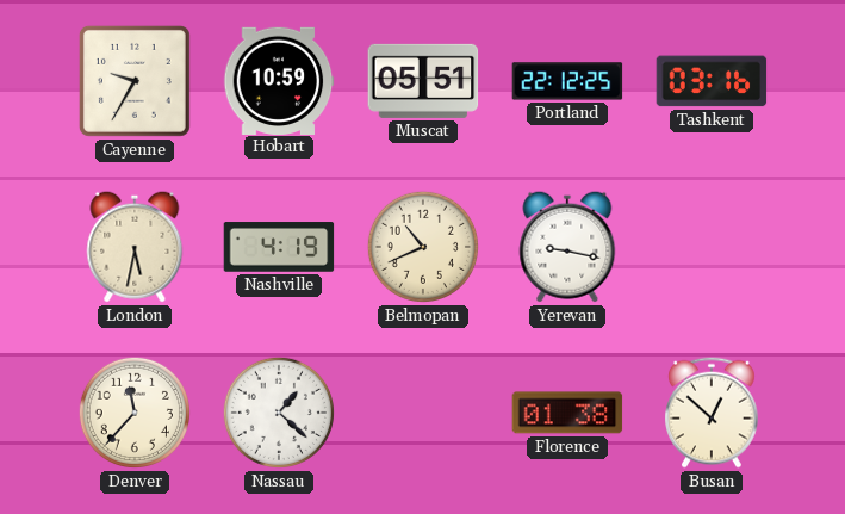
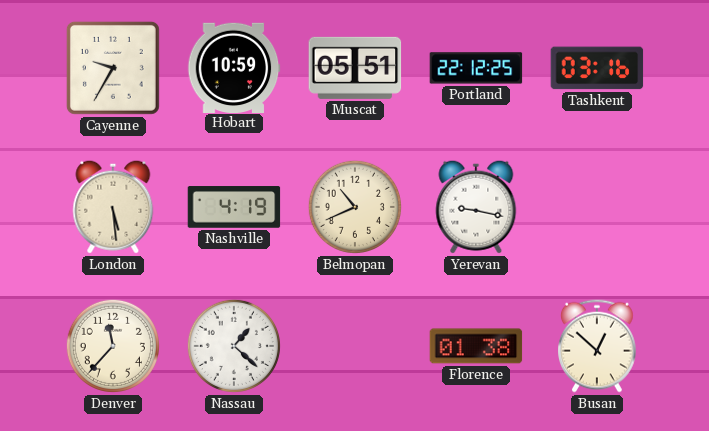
London: 5:32 -> 5:29 (113, 207)
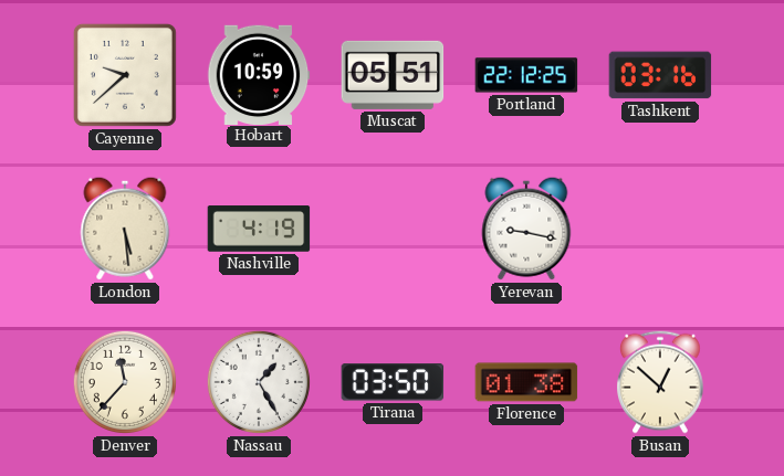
Cayenne: 9:35 -> 9:38 (125, 75)
Belmopan: 10:41 -> none (355, 207)
Nassau: 1:22 -> 1:25 (259, 382)
Tirana: none -> 03:50 (393, 382)
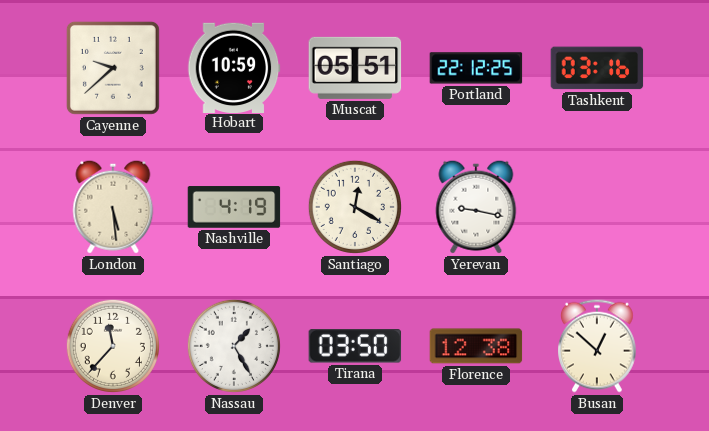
Santiago: none -> 12:20 (355, 207)
Florence: 01:38 -> 12:38 (476, 346)
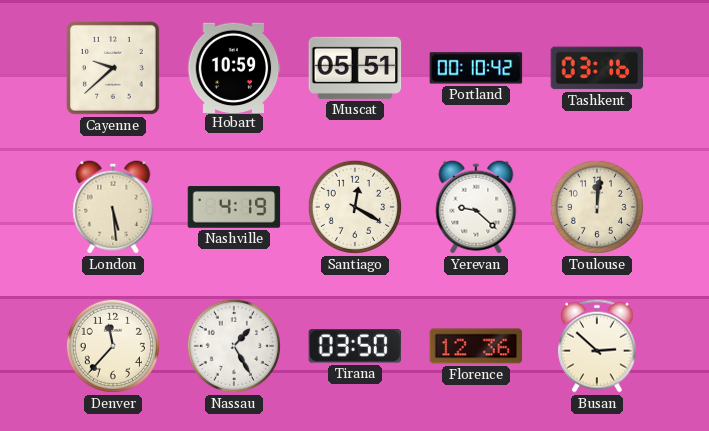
Portland: 22:12 -> 00:10 (476, 68)
Yerevan: 9:17 -> 9:22 (476, 207)
Toulouse: none -> 12:01 (597, 207)
Florence: 12:38 -> 12:36 (476, 346)
Busan: 12:52 -> 2:52 (598, 346)
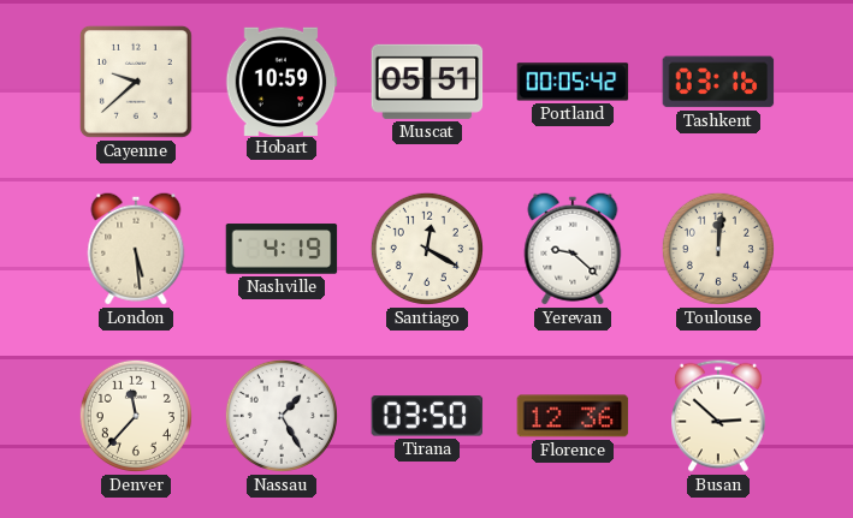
Portland: 00:10 -> 00:05 (573, 82)
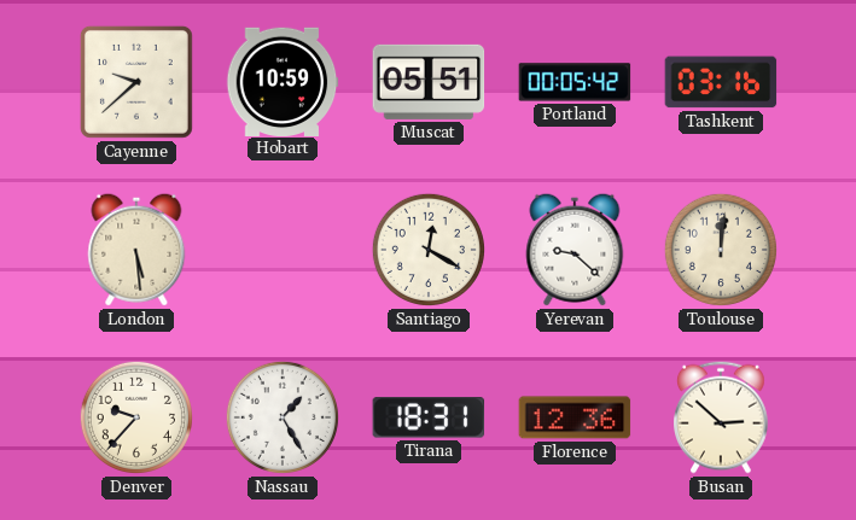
Nashville: 4:19 -> none (282, 249)
Denver: 11:37 -> 9:37 (136, 417)
Tirana: 03:50 -> 18:31 (429, 417)
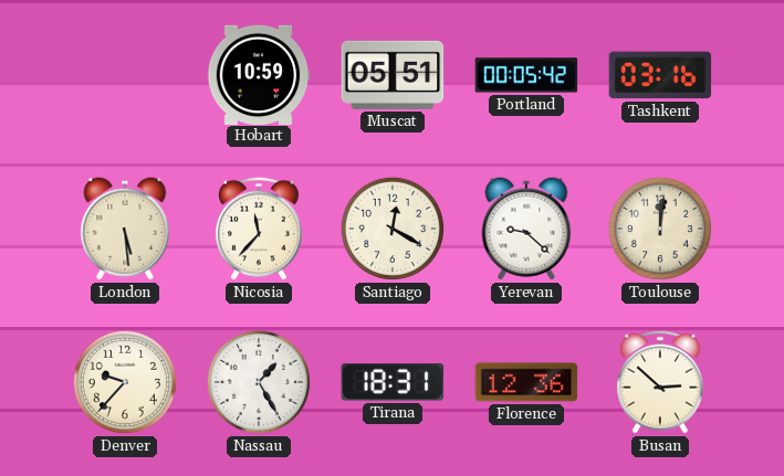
Cayenne: 9:38 -> none (136, 82)
Nicosia: none -> 11:37 (260, 229)
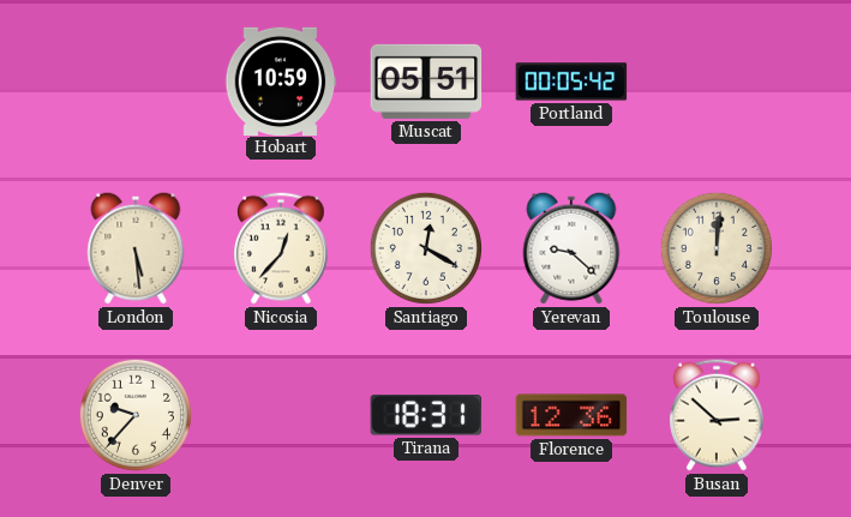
Tashkent: 03:16 -> none (660, 75)
Nicosia: 11:37 -> 12:37 (282, 248)
Nassau: 1:25 -> none (259, 382)
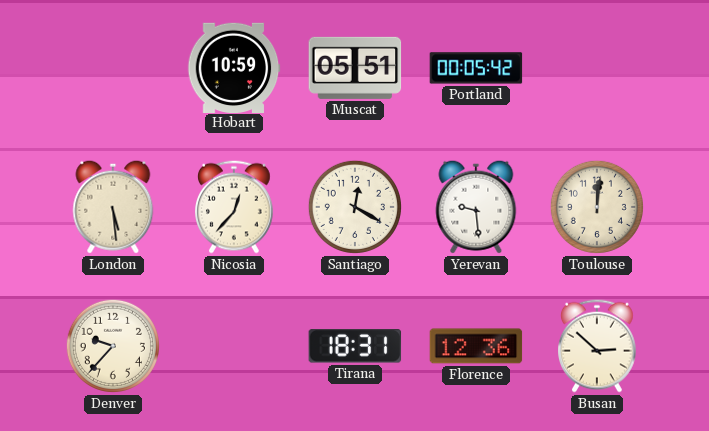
Yerevan: 9:22 -> 9:29 (476, 207)
